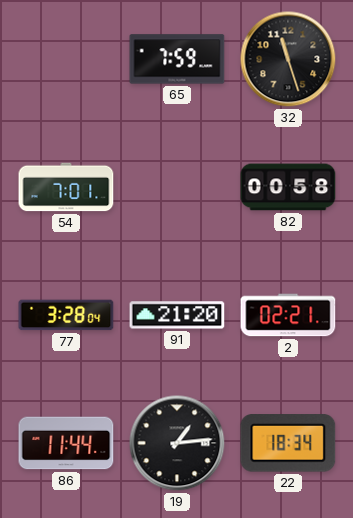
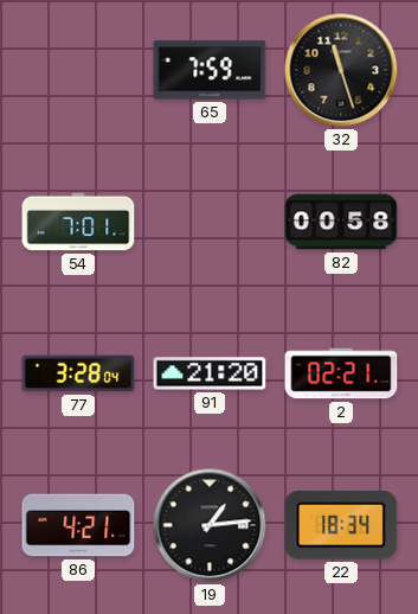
86: 11:44 -> 4:21 (78, 525)
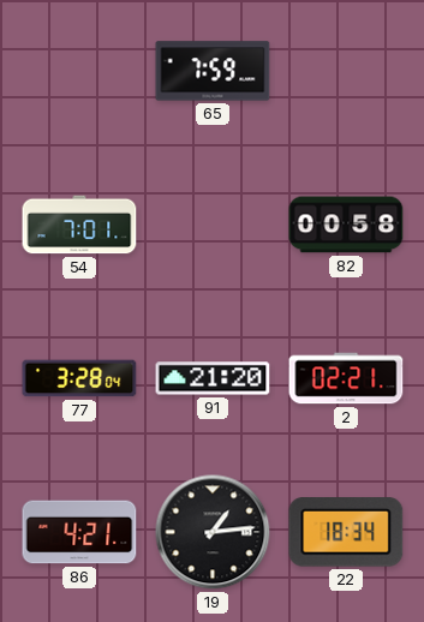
32: 11:27 -> none (341, 70)
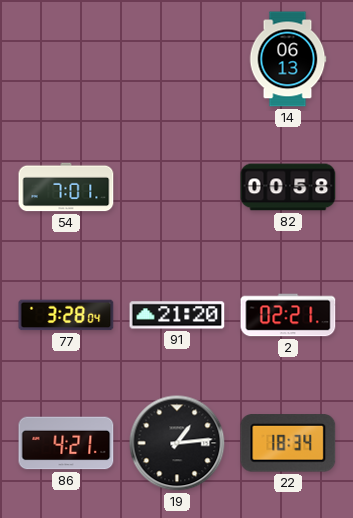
65: 7:59 -> none (213, 71)
14: none -> 06:13 (288, 59)
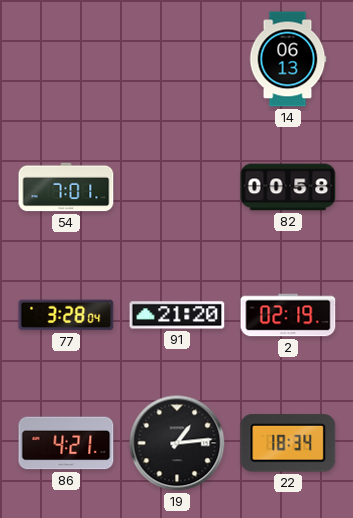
2: 02:21 -> 02:19 (288, 315)
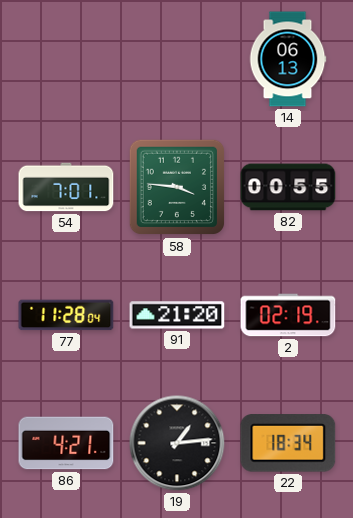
58: none -> 3:46 (177, 187)
82: 00:58 -> 00:55 (288, 187)
77: 3:28 -> 11:28 (66, 315)
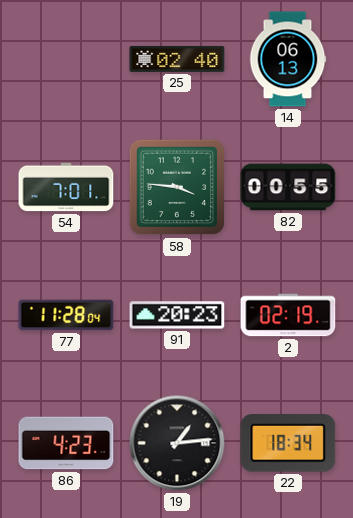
25: none -> 02:40 (177, 59)
91: 21:20 -> 20:23 (177, 315)
86: 4:21 -> 4:23 (66, 443)
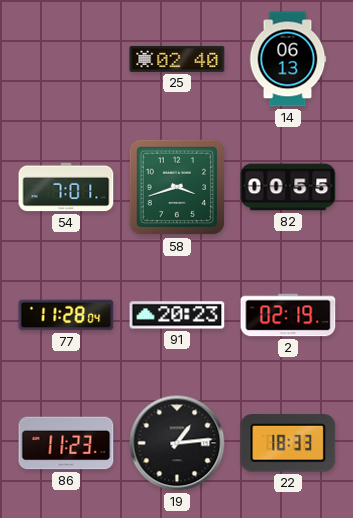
58: 3:46 -> 3:42 (177, 187)
86: 4:23 -> 11:23 (66, 443)
22: 18:34 -> 18:33 (288, 443)
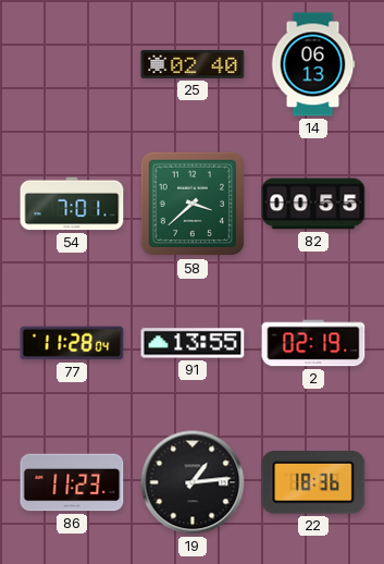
58: 3:42 -> 3:38 (193, 204)
91: 20:23 -> 13:55 (193, 343)
22: 18:33 -> 18:36 (313, 482)
